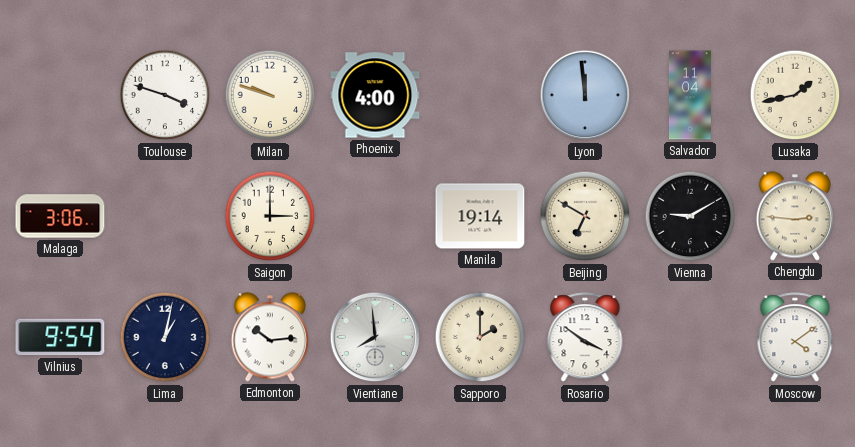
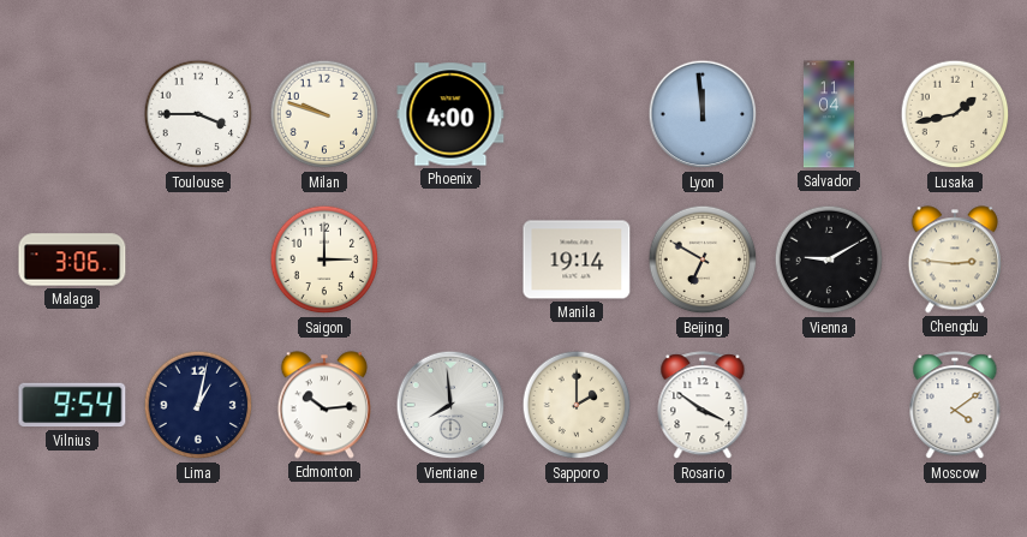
Toulouse: 3:48 -> 3:45 (198, 114)
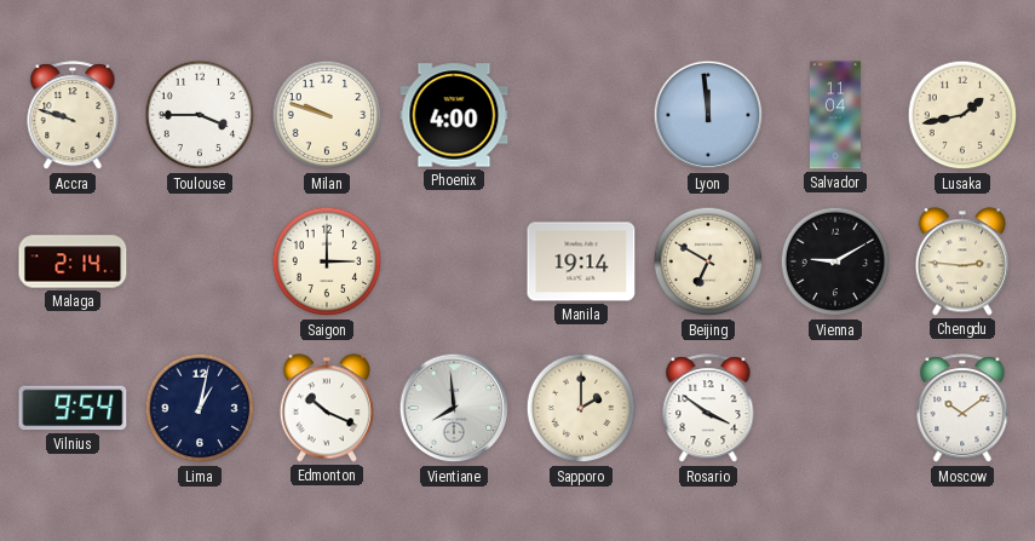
Accra: none -> 9:48 (73, 116)
Malaga: 3:06 -> 2:14 (73, 261)
Edmonton: 10:14 -> 10:19 (326, 408)
Moscow: 4:09 -> 10:09 (962, 409)
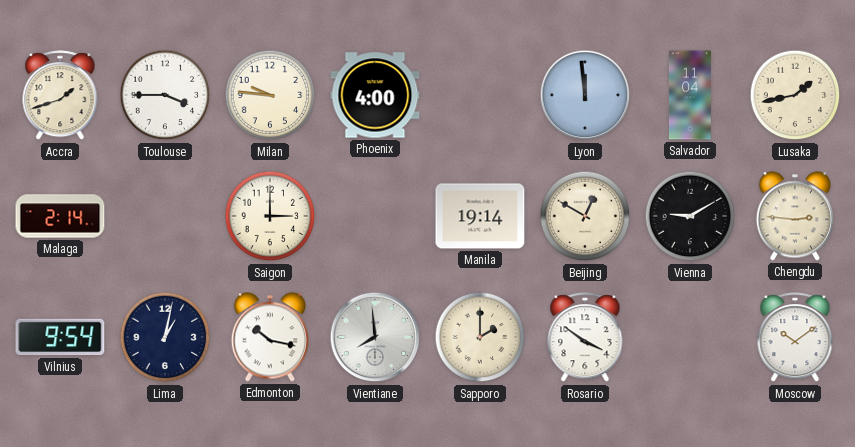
Accra: 9:48 -> 1:42 (60, 96)
Milan: 9:48 -> 9:46 (270, 95)
Beijing: 6:50 -> 12:50 (585, 216)
Edmonton: 10:19 -> 10:17 (269, 337)
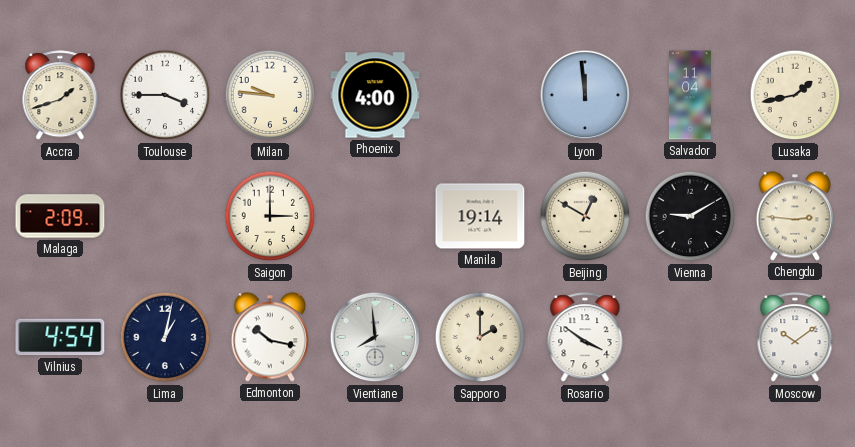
Malaga: 2:14 -> 2:09 (60, 216)
Vilnius: 9:54 -> 4:54 (60, 337)
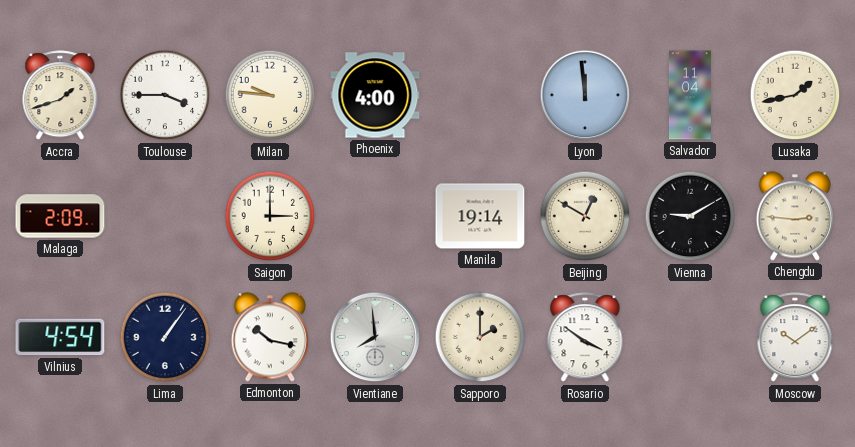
Lima: 1:02 -> 1:06 (165, 337)
